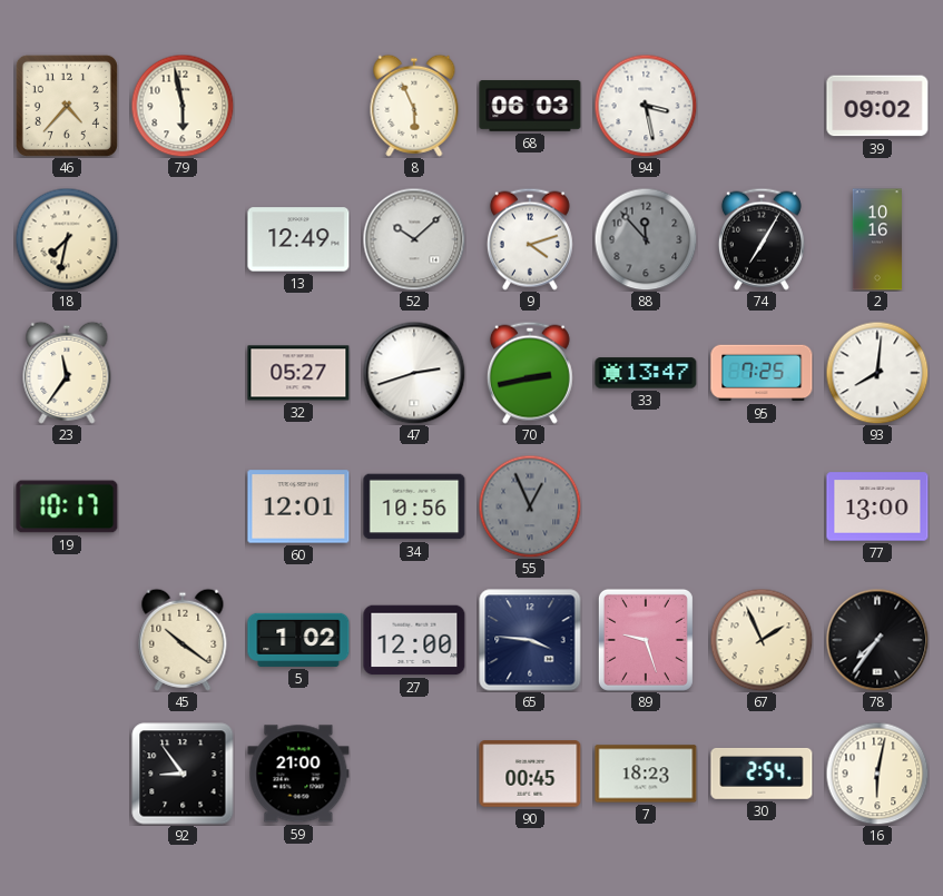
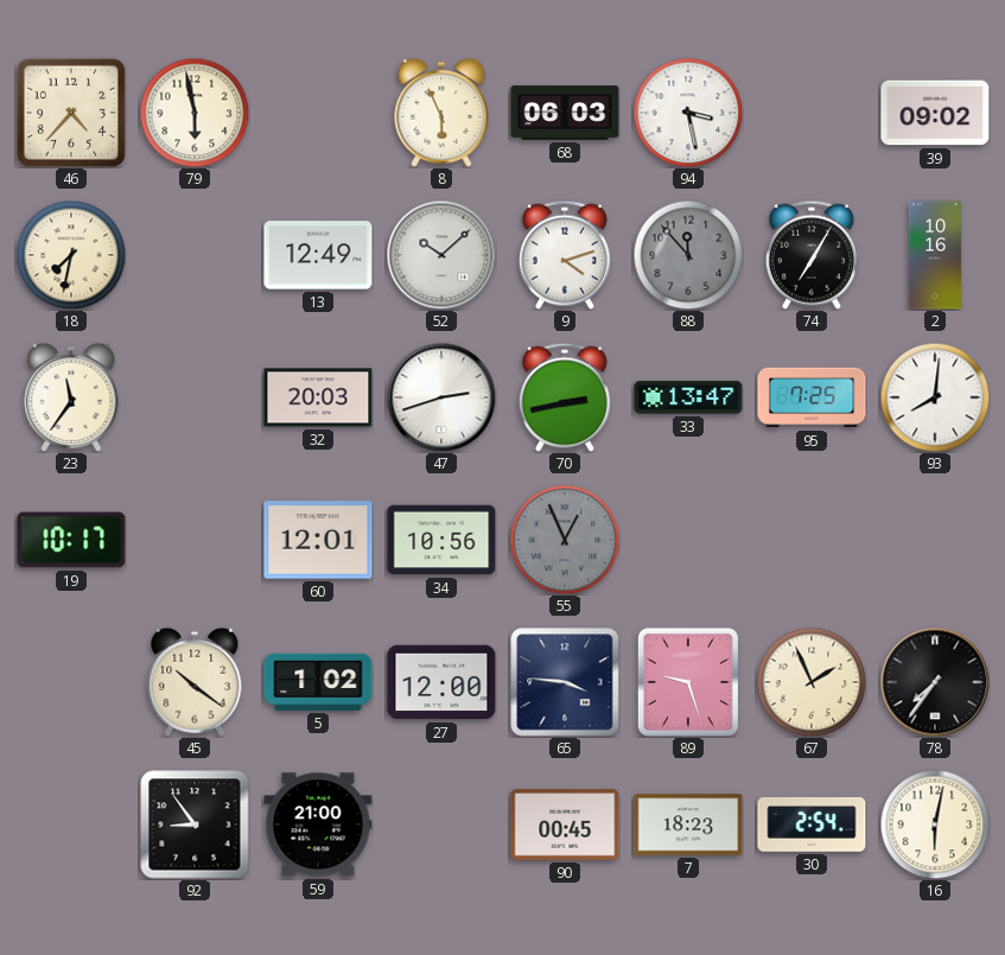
32: 05:27 -> 20:03 (318, 397)
77: 13:00 -> none (877, 506)
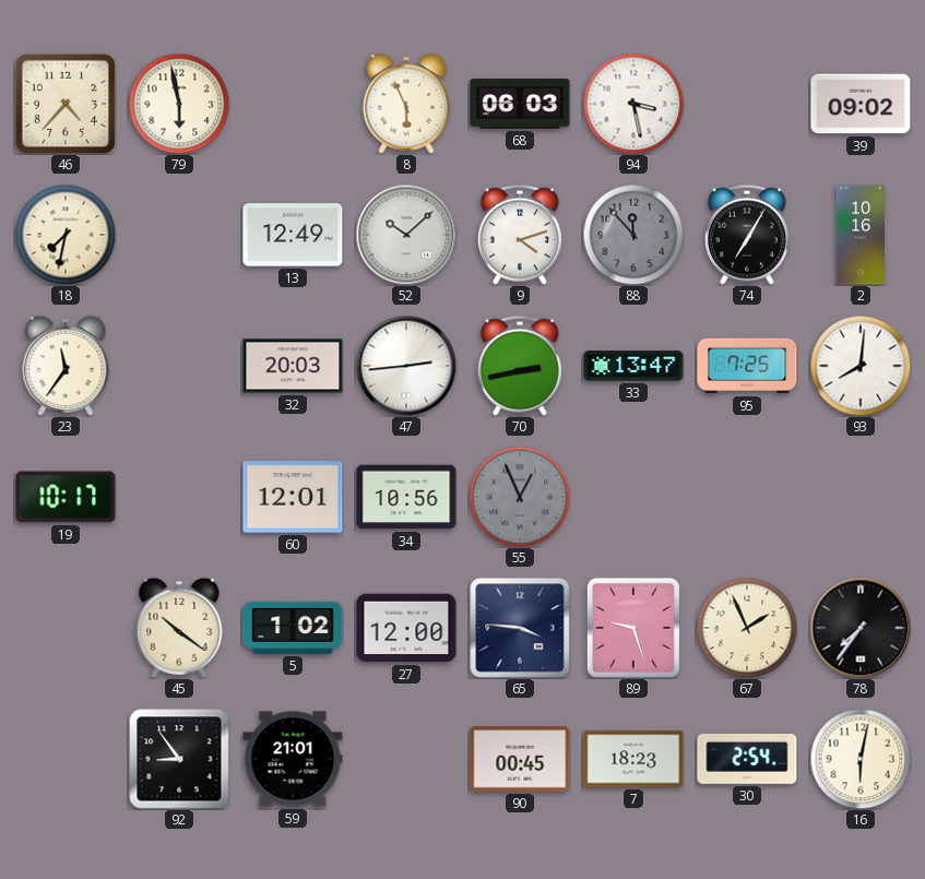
47: 2:42 -> 2:44 (406, 366)
59: 21:00 -> 21:01 (293, 759)
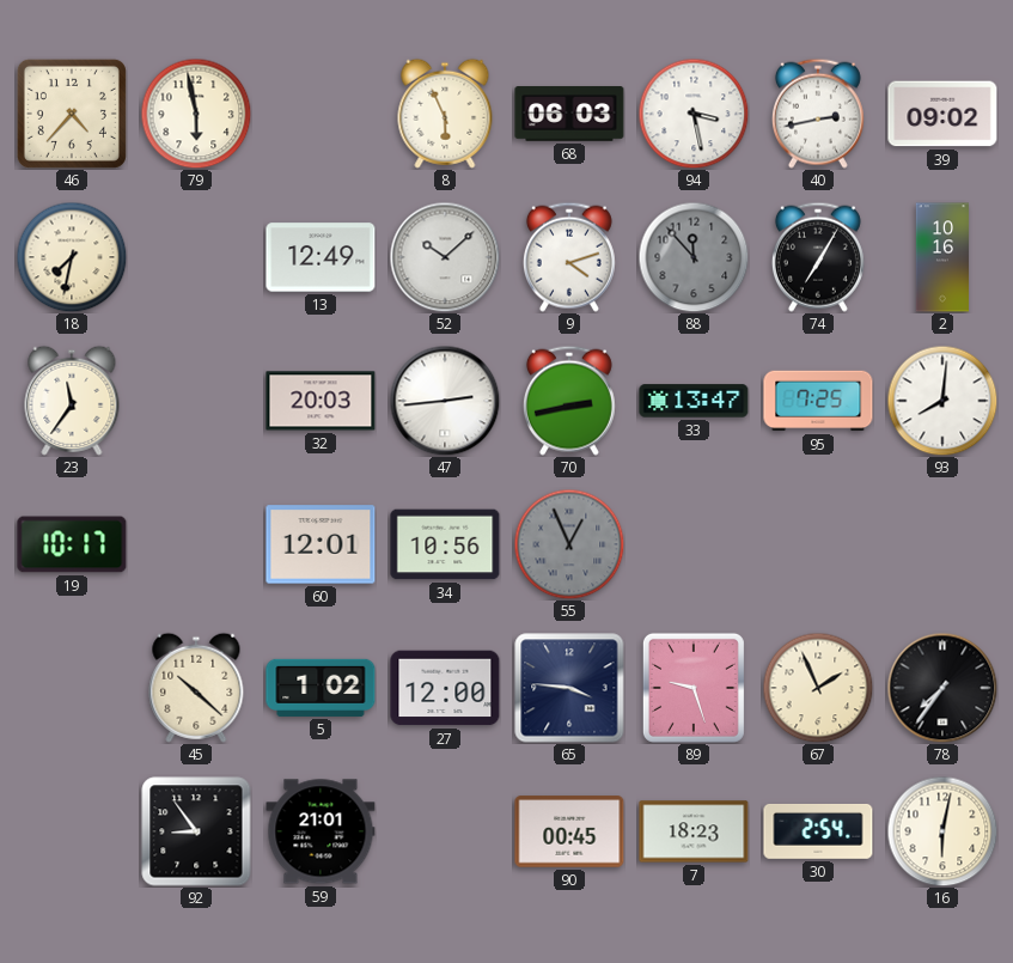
40: none -> 2:43 (818, 114)
45: 10:21 -> 10:22 (196, 688)
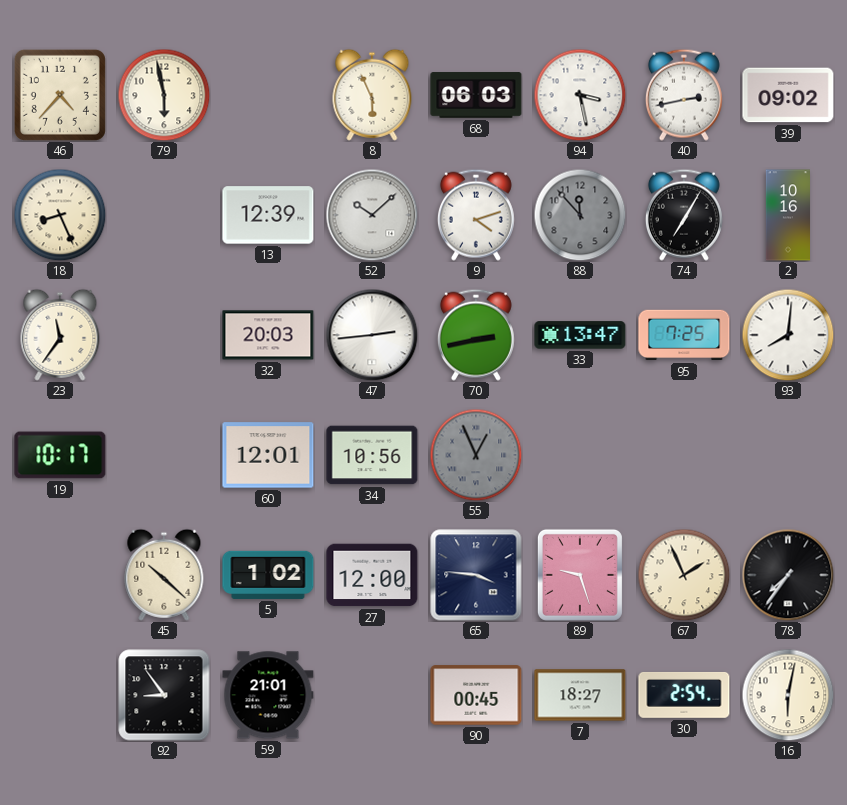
18: 7:32 -> 8:26 (60, 215)
13: 12:49 -> 12:39 (268, 215)
7: 18:23 -> 18:27 (580, 695)
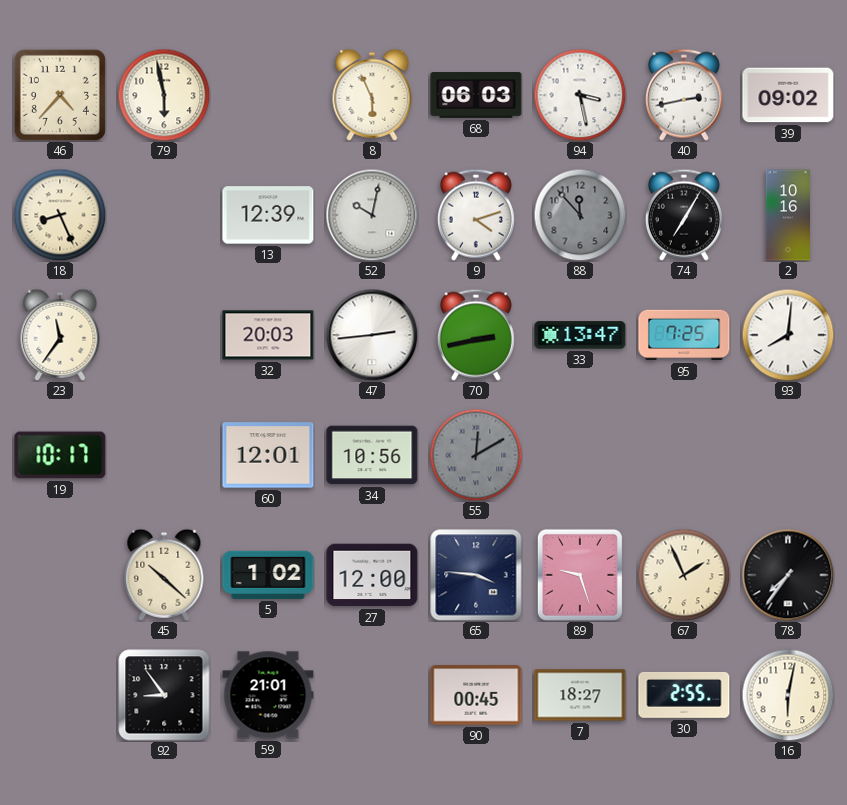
52: 10:08 -> 10:02 (372, 215)
55: 12:56 -> 12:10 (476, 455)
30: 2:54 -> 2:55 (684, 695)
